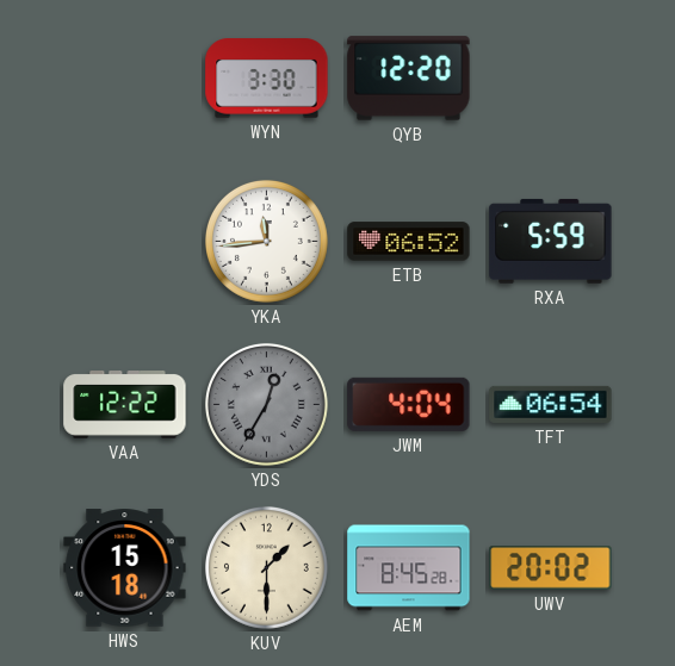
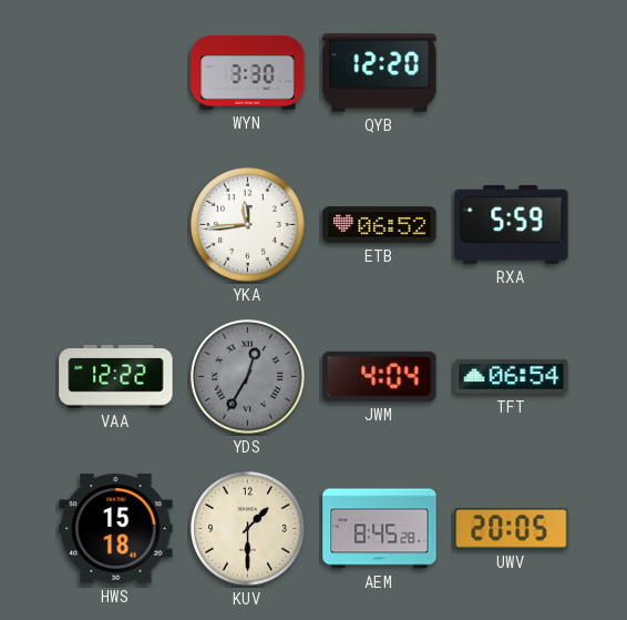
UWV: 20:02 -> 20:05 (512, 529)
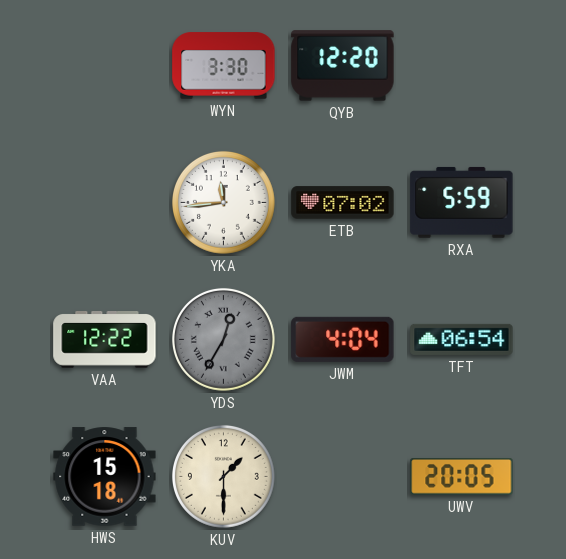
ETB: 06:52 -> 07:02 (343, 203)
AEM: 8:45 -> none (380, 529)
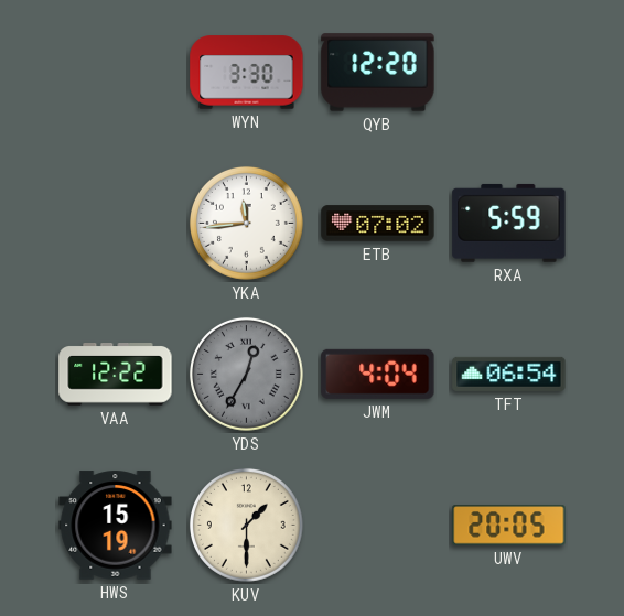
HWS: 15:18 -> 15:19 (116, 526)
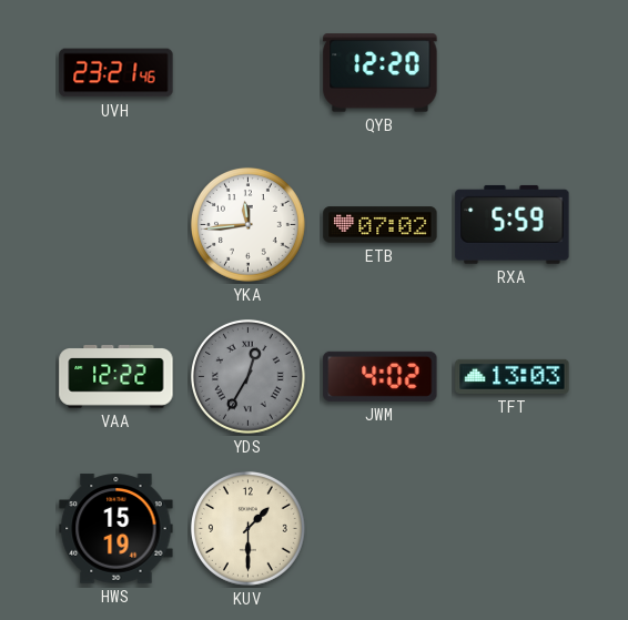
UVH: none -> 23:21 (117, 73)
WYN: 3:30 -> none (247, 73)
JWM: 4:04 -> 4:02 (381, 376)
TFT: 06:54 -> 13:03 (513, 376)
UWV: 20:05 -> none (509, 526)
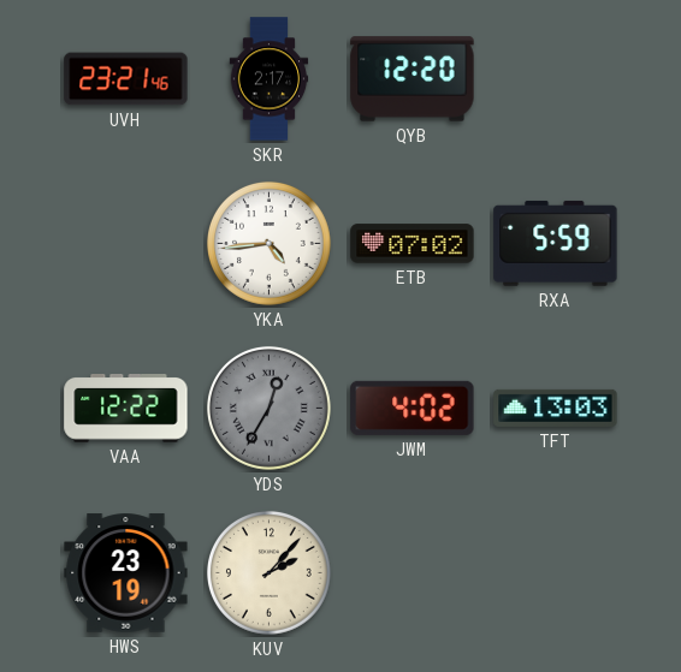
SKR: none -> 2:17 (270, 79)
YKA: 11:44 -> 4:44 (268, 243)
HWS: 15:19 -> 23:19 (126, 573)
KUV: 1:30 -> 2:07 (268, 572)
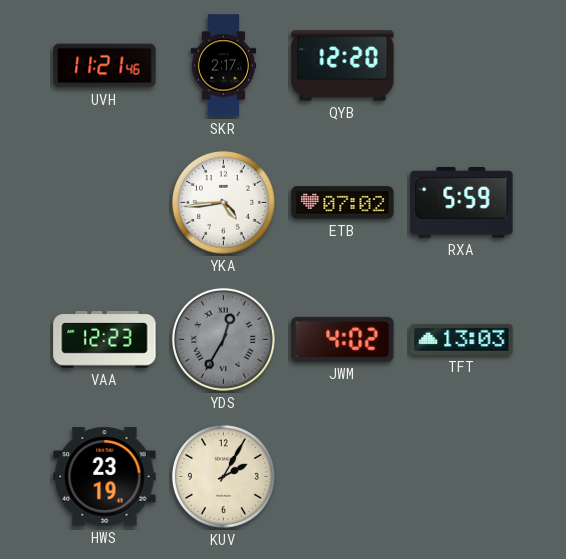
UVH: 23:21 -> 11:21 (105, 66)
VAA: 12:22 -> 12:23 (105, 340)
KUV: 2:07 -> 2:05 (223, 476)
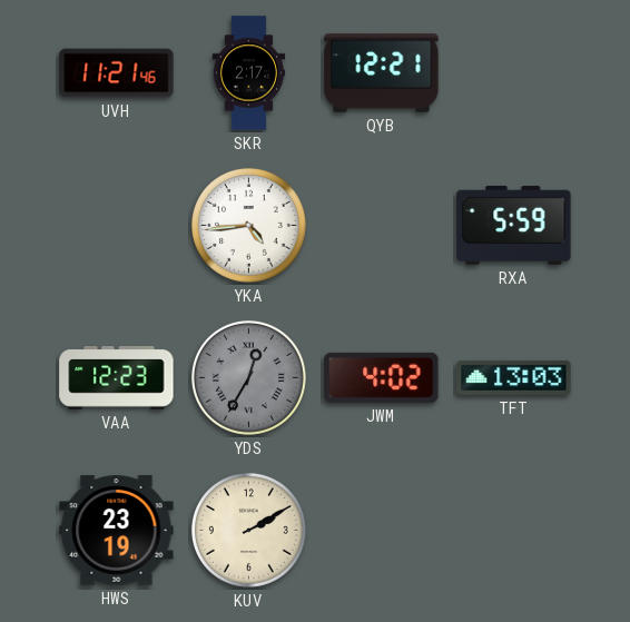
QYB: 12:20 -> 12:21 (382, 73)
ETB: 07:02 -> none (343, 203)
KUV: 2:05 -> 2:10 (248, 530)
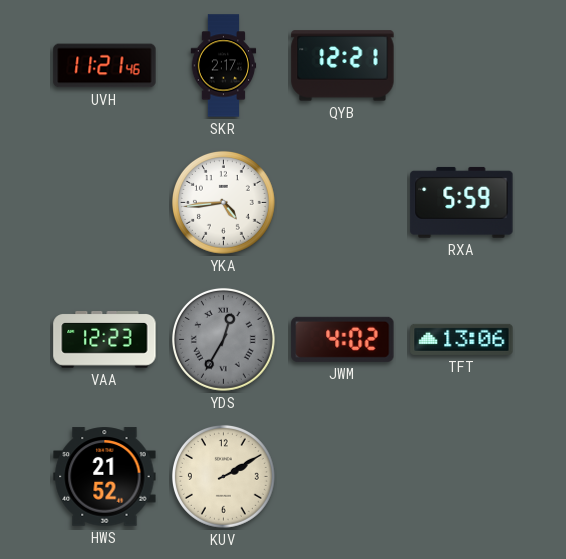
TFT: 13:03 -> 13:06 (462, 339)
HWS: 23:19 -> 21:52 (105, 477)
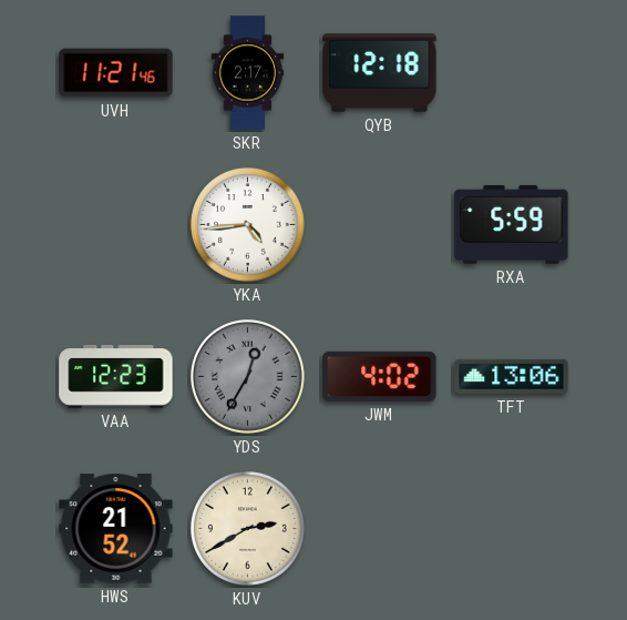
QYB: 12:21 -> 12:18 (380, 73)
KUV: 2:10 -> 2:40 (247, 528)
